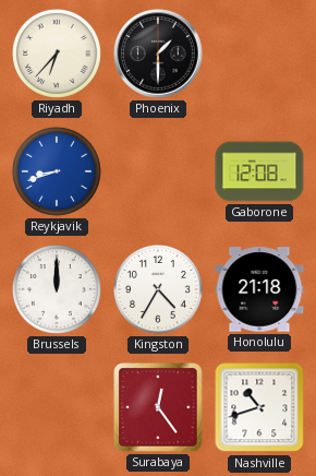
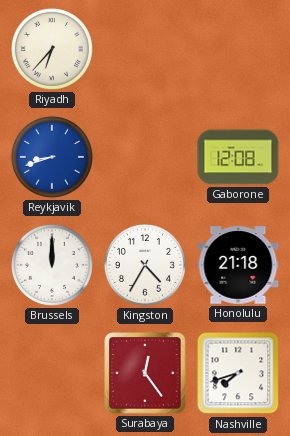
Phoenix: 1:30 -> none (158, 53)
Nashville: 10:42 -> 7:42 (238, 373)
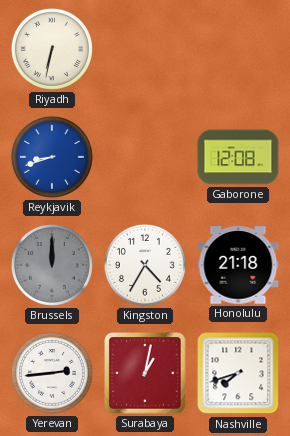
Riyadh: 6:37 -> 6:32 (52, 49)
Brussels dial: white -> grey (52, 265)
Yerevan: none -> 2:44 (52, 373)
Surabaya: 12:24 -> 1:02 (145, 373)
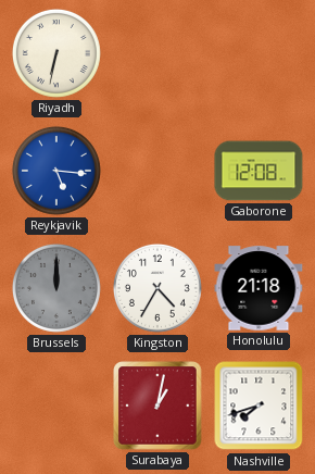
Reykjavik: 8:42 -> 5:16 (56, 171)
Yerevan: 2:44 -> none (52, 373)
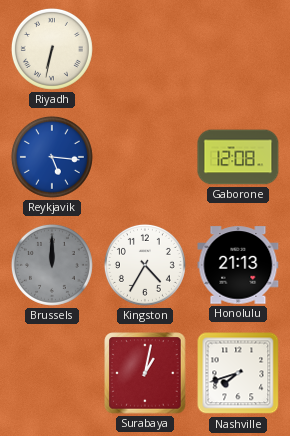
Honolulu: 21:18 -> 21:13 (238, 265)
